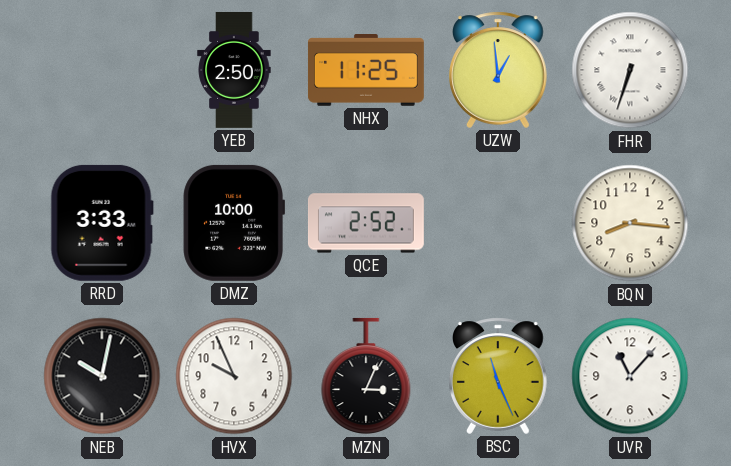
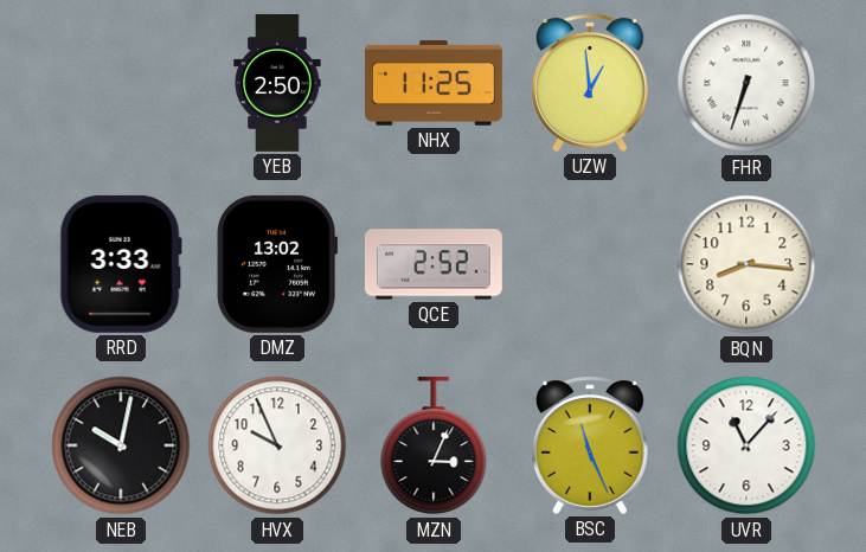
DMZ: 10:00 -> 13:02 (276, 264)
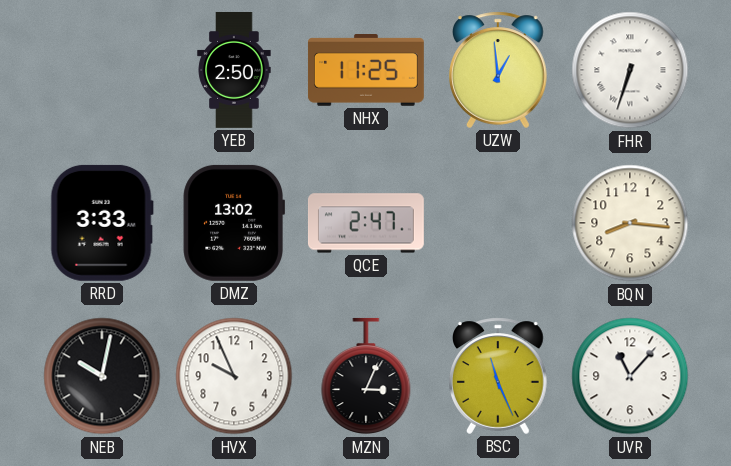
QCE: 2:52 -> 2:47 (366, 223)
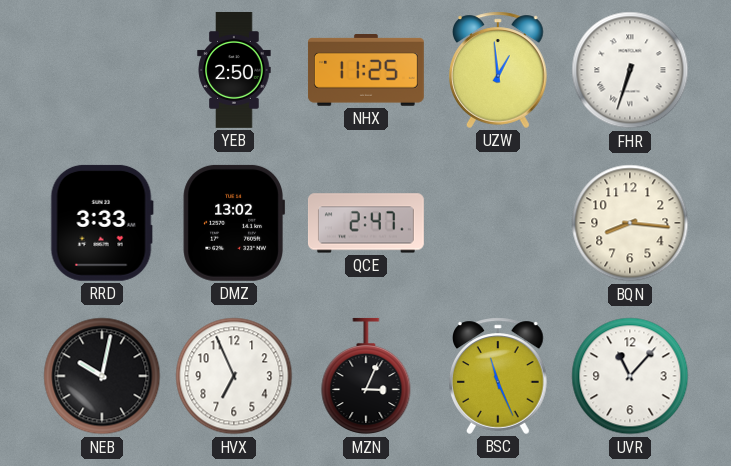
HVX: 9:56 -> 6:56 (234, 376)
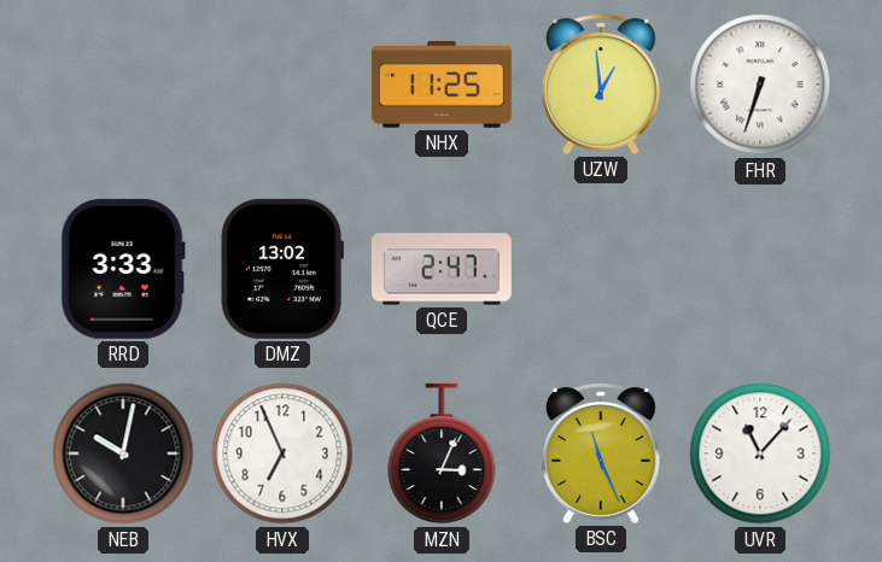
YEB: 2:50 -> none (234, 70)
BQN: 8:16 -> none (630, 223)
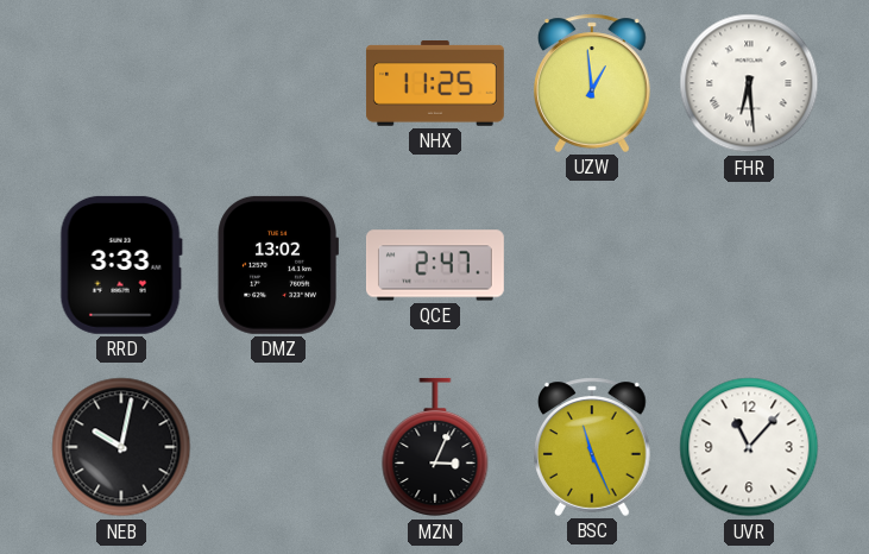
FHR: 6:33 -> 6:29 (749, 83)
HVX: 6:56 -> none (282, 453)
